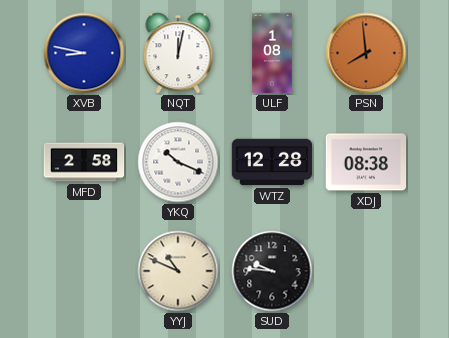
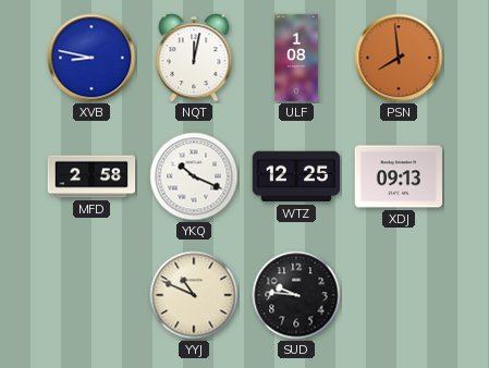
WTZ: 12:28 -> 12:25 (296, 176)
XDJ: 08:38 -> 09:13 (399, 176)
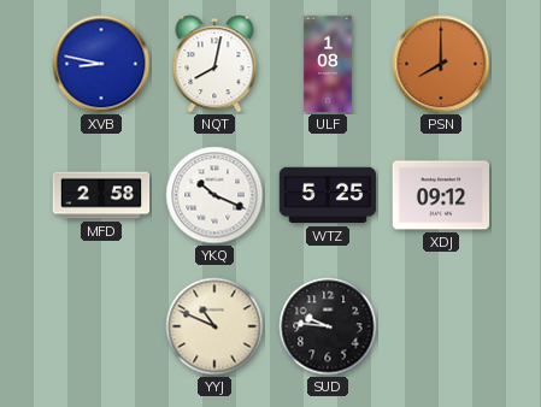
NQT: 12:02 -> 8:02 (214, 64)
PSN: 7:59 -> 8:00 (441, 64)
WTZ: 12:25 -> 5:25 (328, 195)
XDJ: 09:13 -> 09:12 (441, 195)
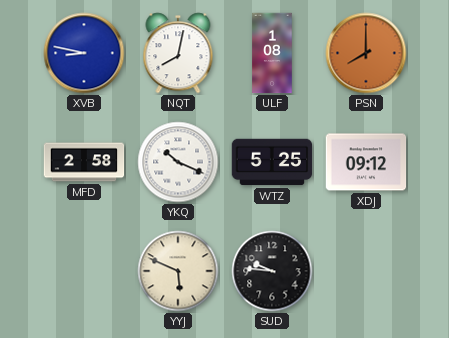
YYJ: 10:49 -> 5:49 (178, 271)
